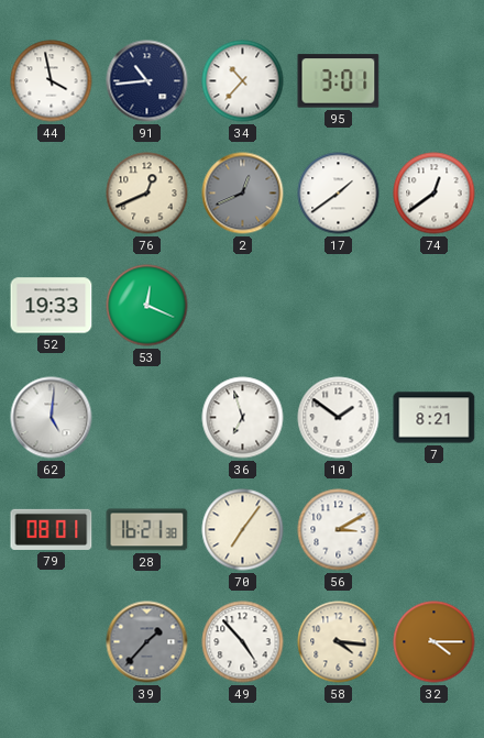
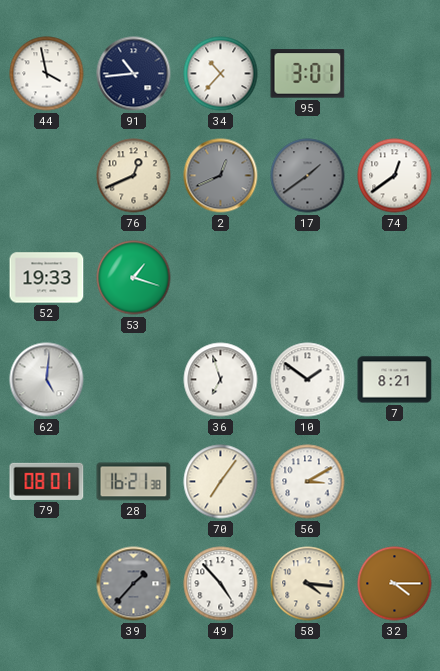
17 dial: white -> grey (308, 176)
53: 12:19 -> 1:18 (134, 278)
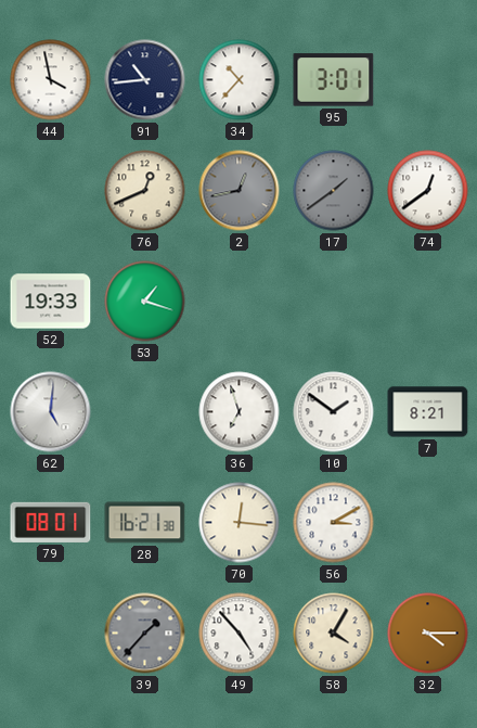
2: 12:41 -> 12:43 (240, 191)
70: 7:06 -> 12:16 (240, 523)
58: 4:16 -> 4:05 (334, 634)
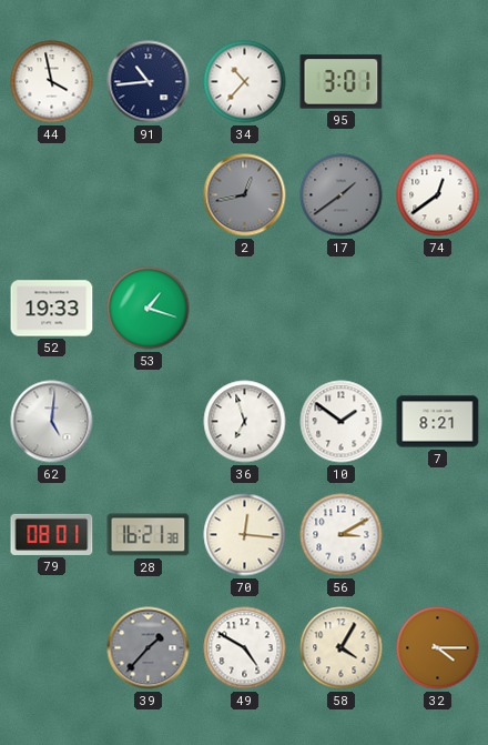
76: 12:41 -> none (145, 191)
49: 4:53 -> 4:50 (245, 648)
